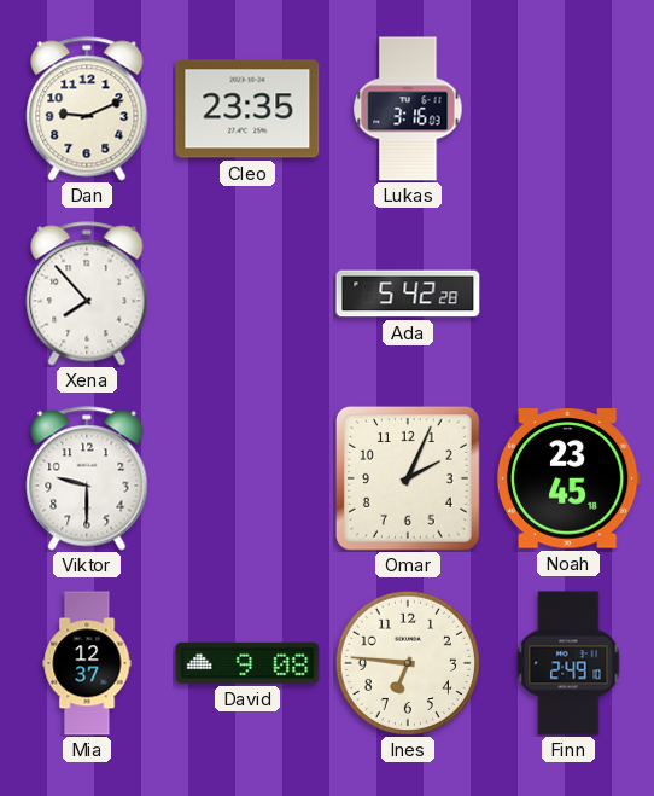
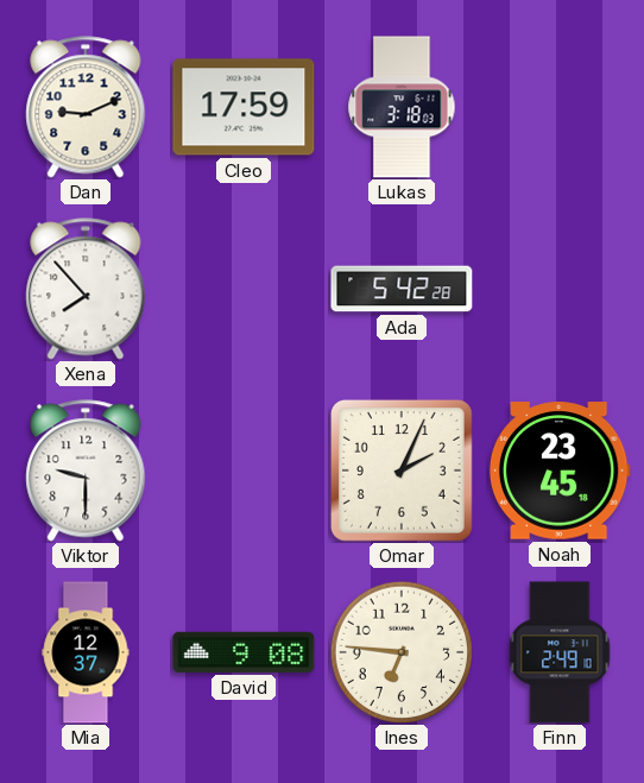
Cleo: 23:35 -> 17:59 (244, 107)
Lukas: 3:16 -> 3:18 (402, 107)
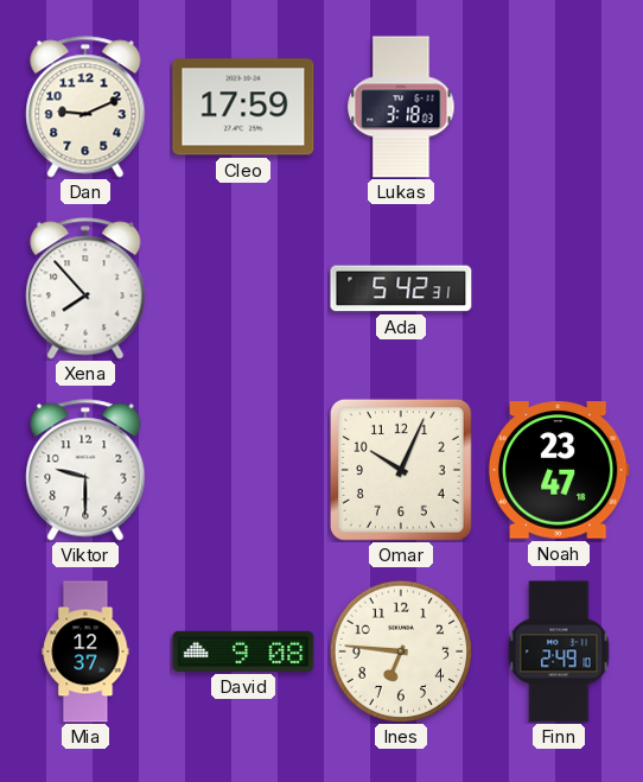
Ada: 5:42:28 -> 5:42:31 (401, 288)
Omar: 2:04 -> 10:04 (401, 470)
Noah: 23:45 -> 23:47 (559, 470)
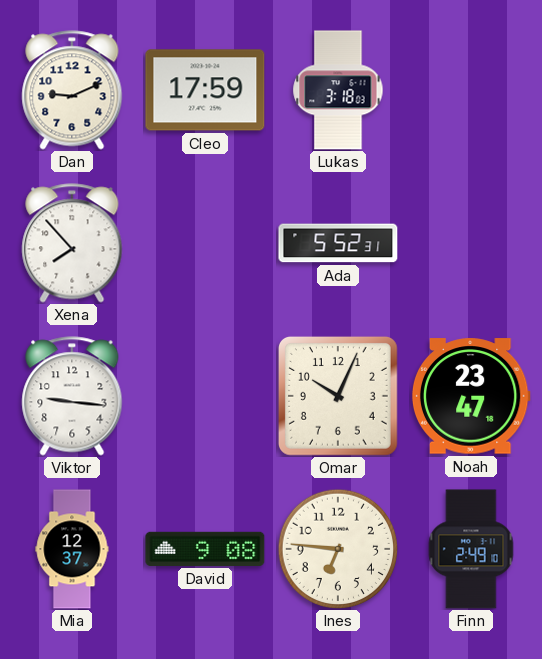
Ada: 5:42 -> 5:52 (338, 243)
Viktor: 9:30 -> 9:16 (72, 396)
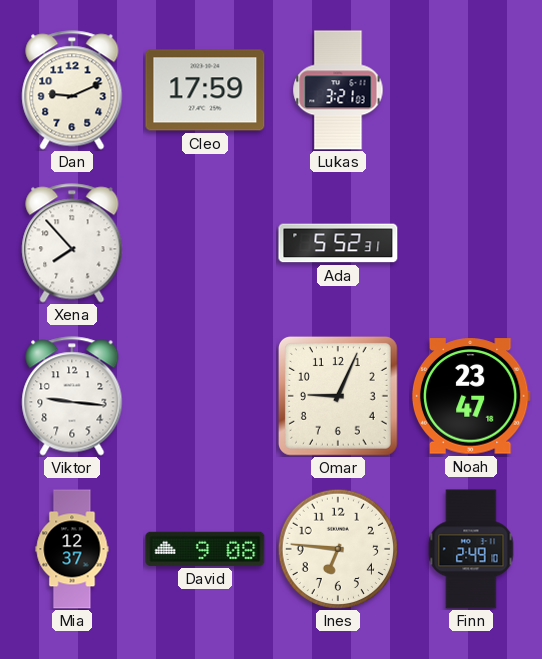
Lukas: 3:18 -> 3:21 (338, 90)
Omar: 10:04 -> 9:04 (338, 396)
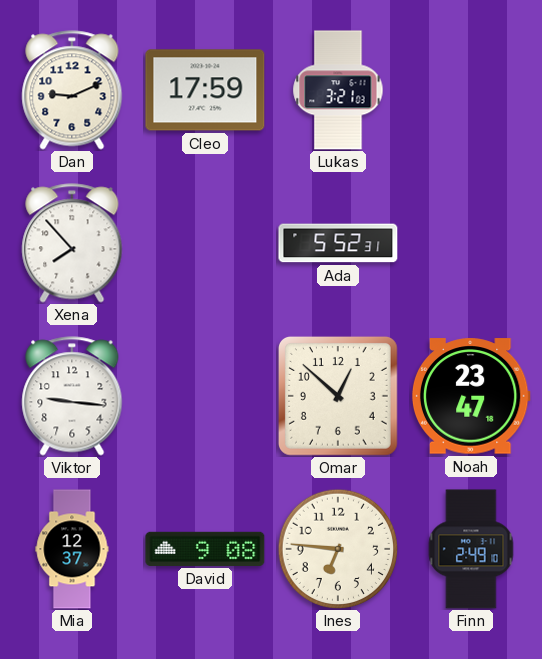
Omar: 9:04 -> 12:52 (338, 396)
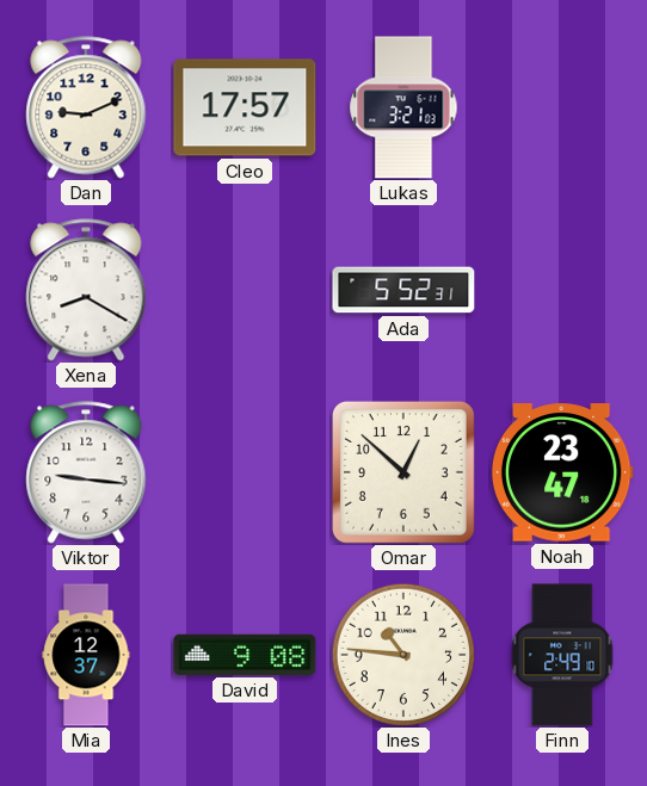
Cleo: 17:59 -> 17:57 (245, 107)
Xena: 7:53 -> 8:20 (86, 290)
Ines: 6:46 -> 10:46 (402, 654)
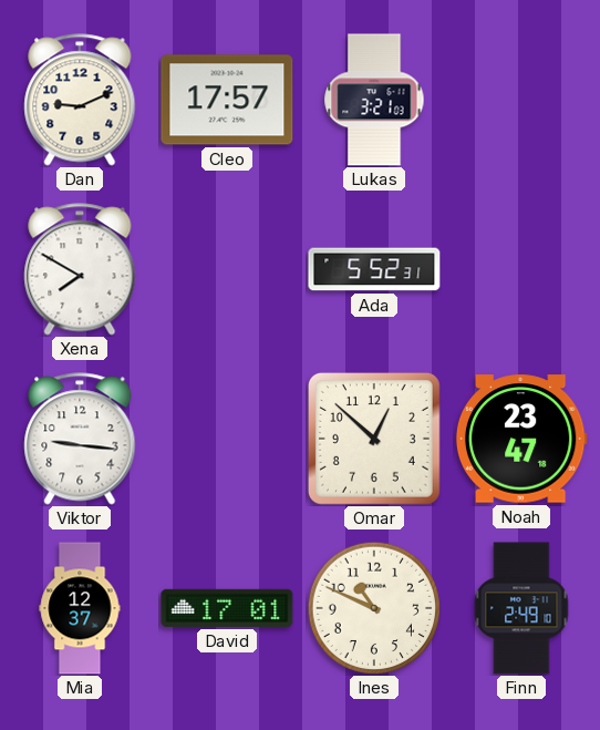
Xena: 8:20 -> 7:50 (80, 269)
David: 9:08 -> 17:01 (227, 608)
Ines: 10:46 -> 10:49 (373, 607)
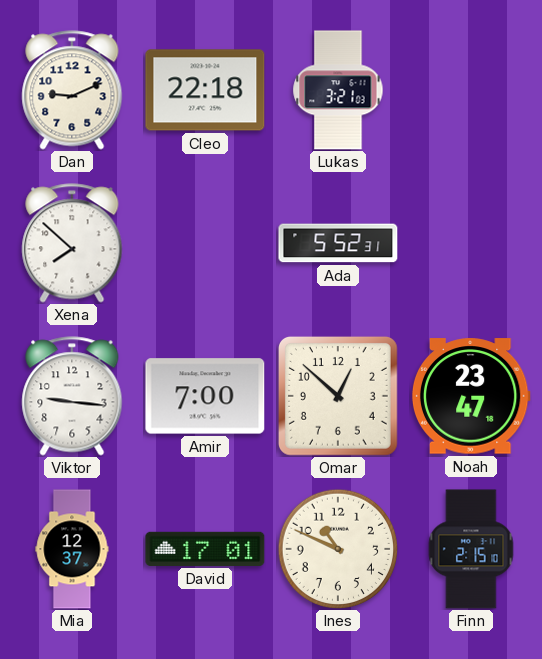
Cleo: 17:57 -> 22:18 (205, 90)
Xena: 7:50 -> 7:52 (72, 243)
Amir: none -> 7:00 (205, 396)
Finn: 2:49 -> 2:15 (471, 549)
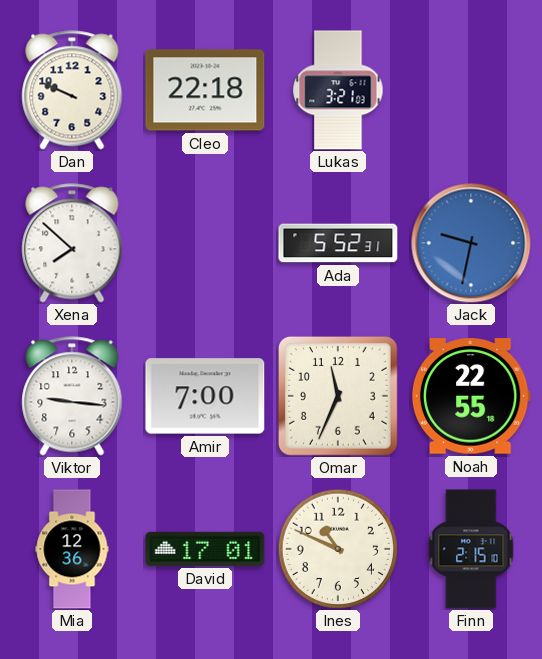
Dan: 9:11 -> 9:49 (72, 90)
Jack: none -> 9:32 (471, 243)
Omar: 12:52 -> 11:34 (338, 396)
Noah: 23:47 -> 22:55 (471, 396)
Mia: 12:37 -> 12:36 (72, 549)
